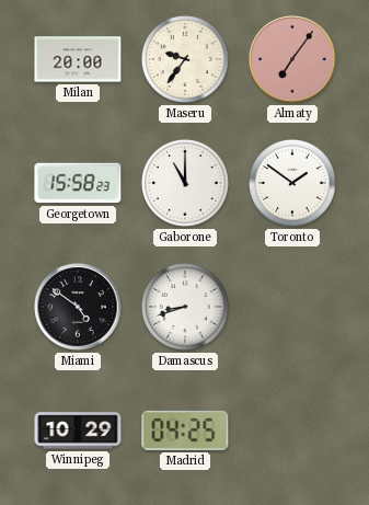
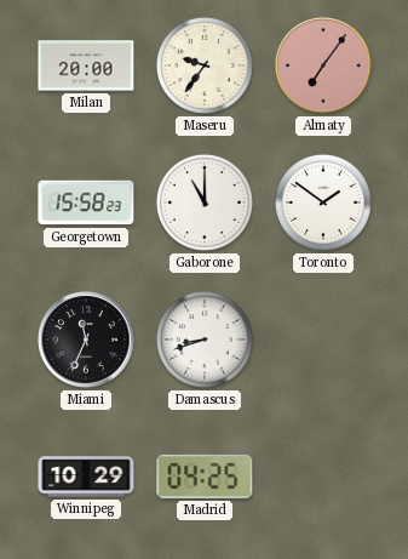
Miami: 4:51 -> 11:34 (86, 340)
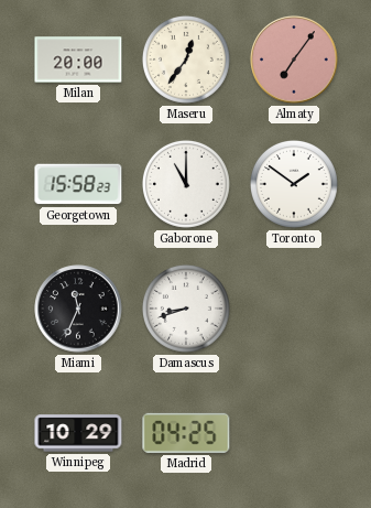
Maseru: 9:36 -> 12:36 (186, 60)
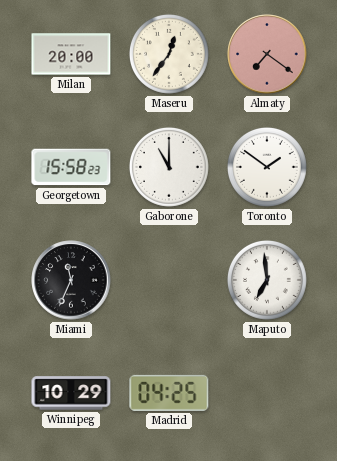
Almaty: 7:06 -> 7:21 (267, 54)
Damascus: 8:42 -> none (186, 309)
Maputo: none -> 6:59 (267, 280)
